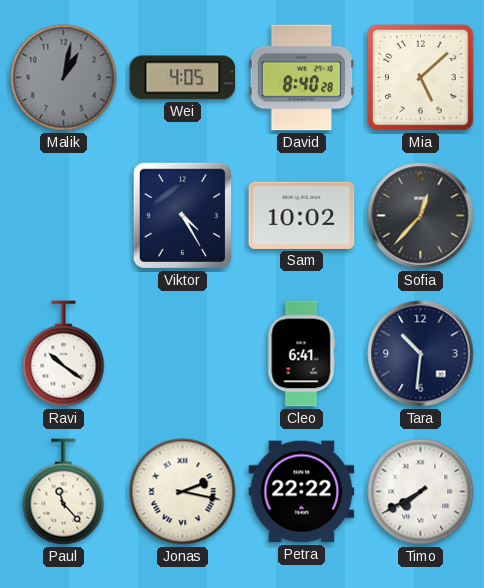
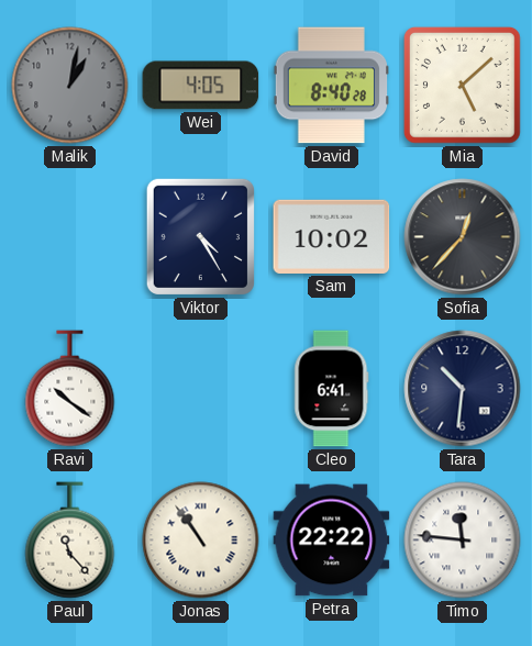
Jonas: 2:17 -> 10:54 (201, 541)
Timo: 7:40 -> 11:46 (463, 541)
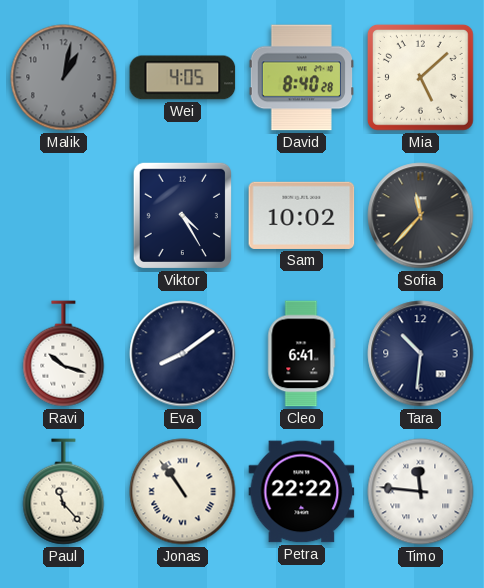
Sofia: 12:37 -> 11:37 (421, 216)
Ravi: 10:21 -> 10:18 (64, 354)
Eva: none -> 8:09 (183, 354)
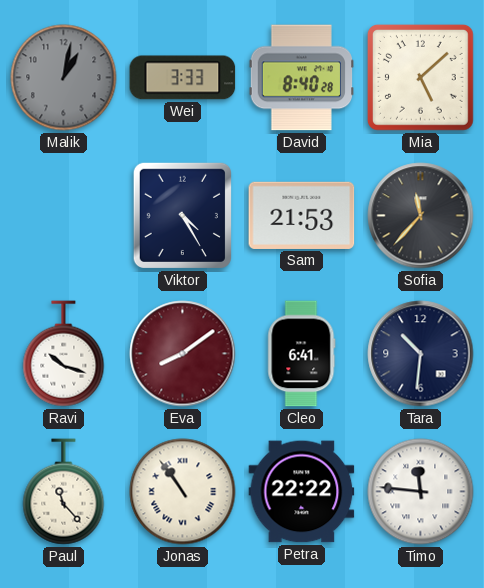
Wei: 4:05 -> 3:33 (183, 78)
Sam: 10:02 -> 21:53 (302, 215)
Eva dial: navy -> burgundy (183, 354)
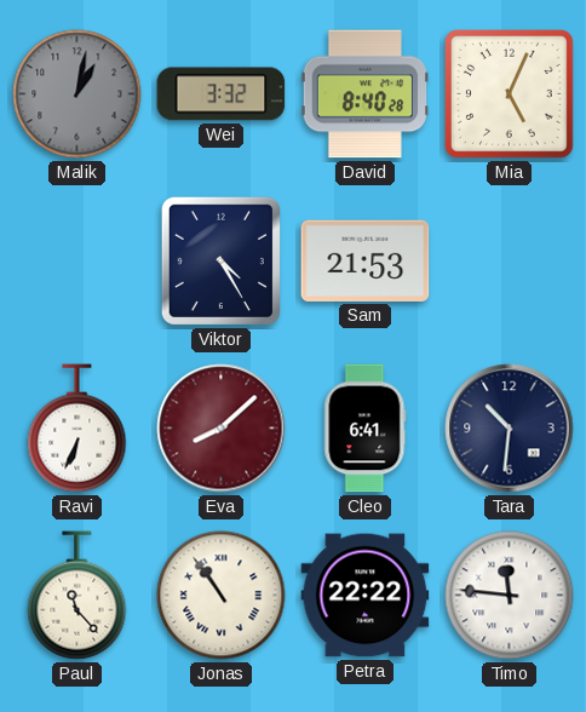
Wei: 3:33 -> 3:32 (222, 94)
Mia: 5:08 -> 5:04 (510, 94)
Sofia: 11:37 -> none (421, 216)
Ravi: 10:18 -> 6:34 (77, 429)
Eva: 8:09 -> 8:08 (222, 429)
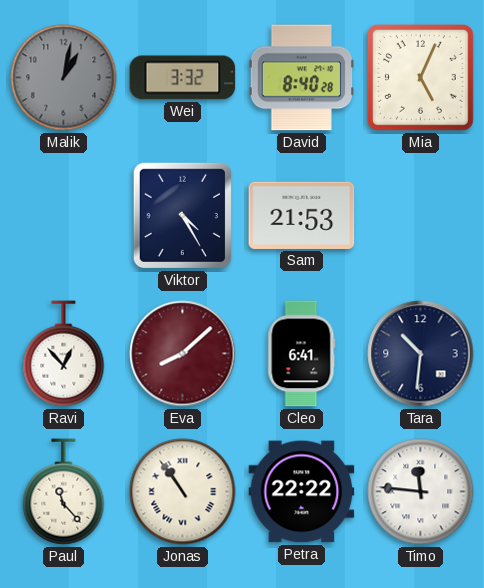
Ravi: 6:34 -> 12:53 (64, 354)
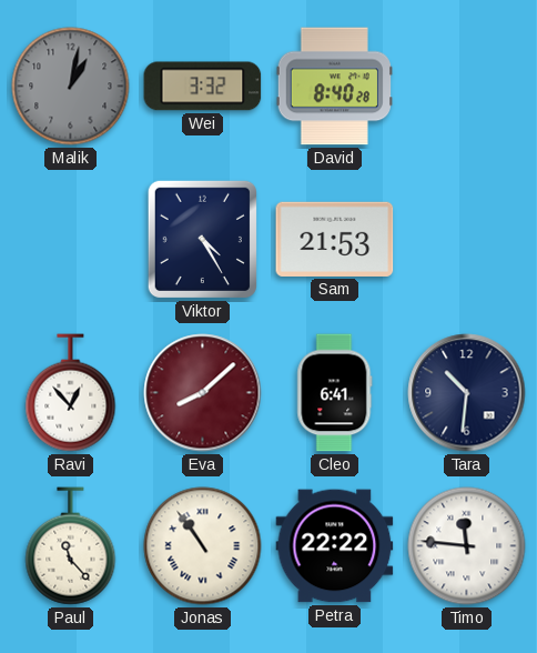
Mia: 5:04 -> none (421, 78)
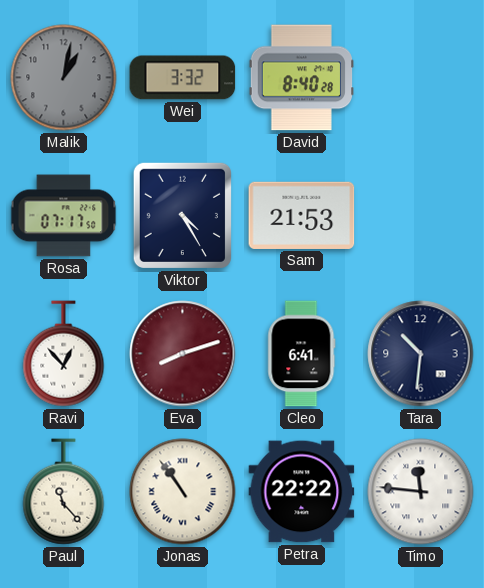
Rosa: none -> 07:17 (64, 216)
Eva: 8:08 -> 8:12 (183, 354)
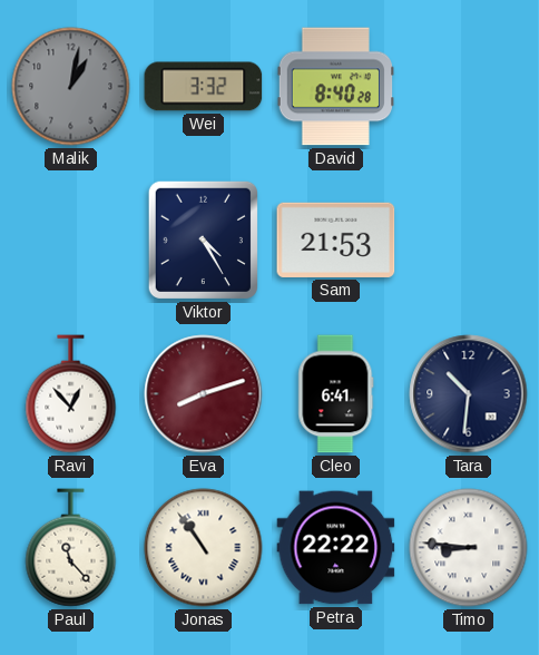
Rosa: 07:17 -> none (64, 216)
Timo: 11:46 -> 8:46 (469, 548)
